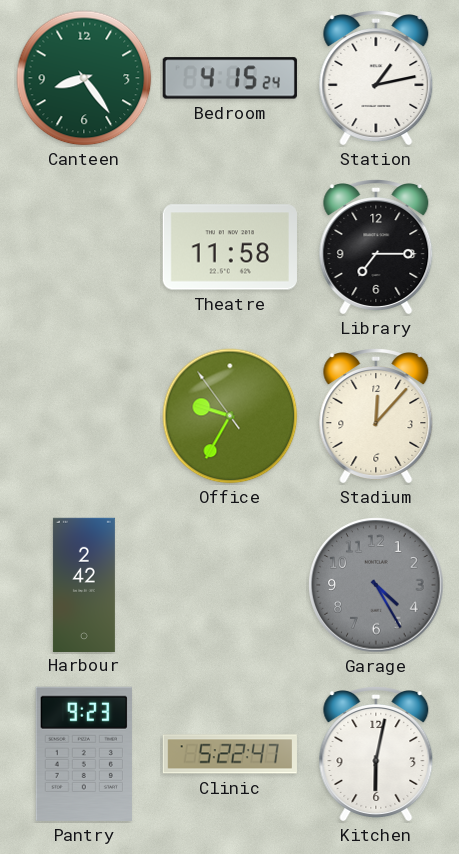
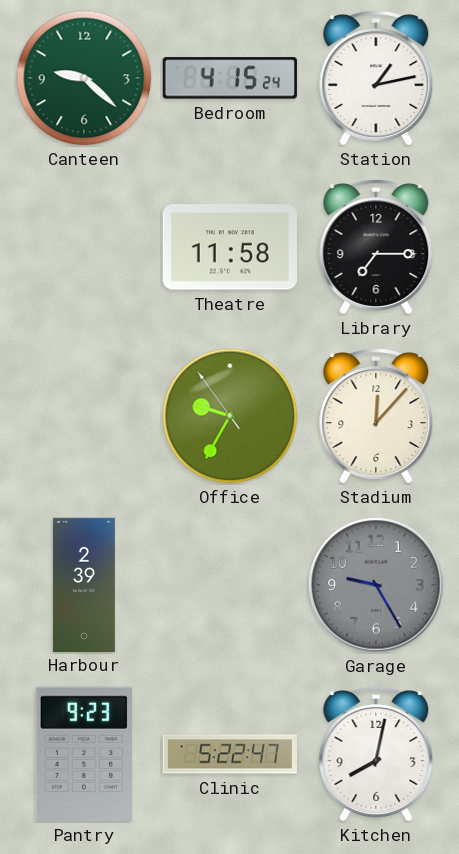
Canteen: 8:24 -> 9:22 (84, 78)
Harbour: 2:42 -> 2:39 (84, 584)
Garage: 4:25 -> 9:25 (376, 585)
Kitchen: 6:02 -> 8:02 (376, 754)
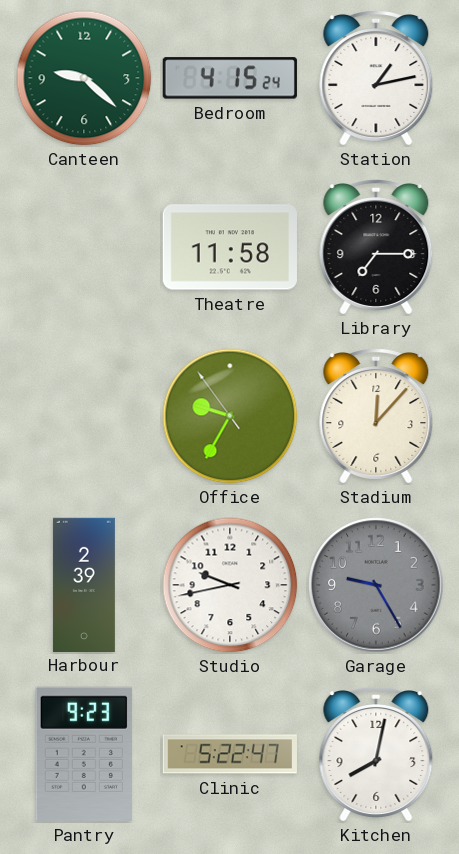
Studio: none -> 9:43 (230, 585)
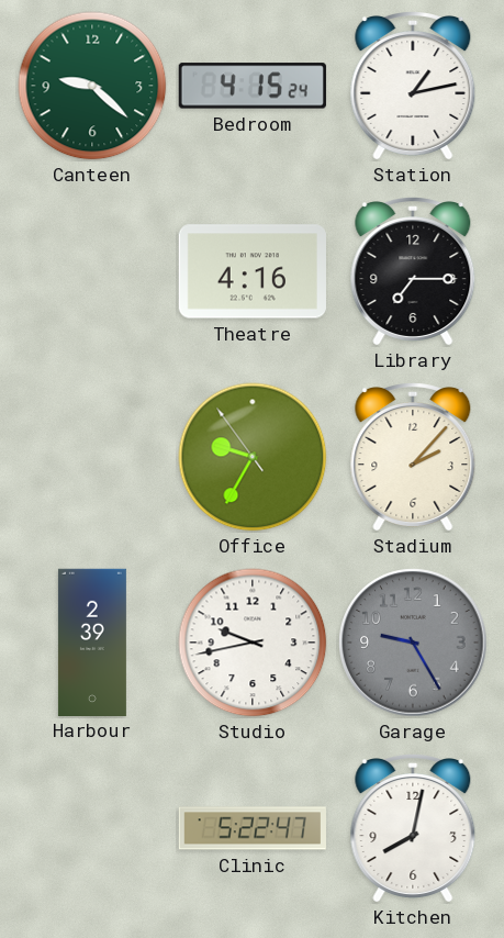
Theatre: 11:58 -> 4:16 (253, 271)
Stadium: 12:07 -> 2:07 (413, 457)
Pantry: 9:23 -> none (84, 754)
